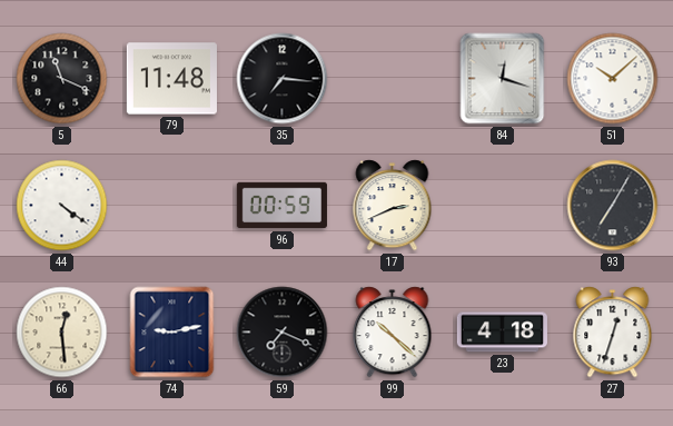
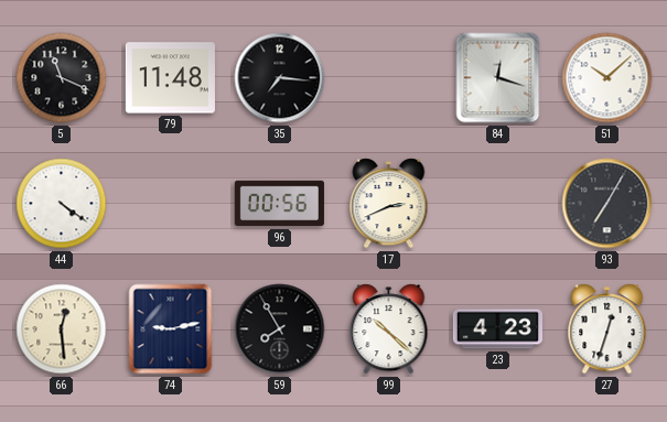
96: 00:59 -> 00:56 (279, 204)
59: 7:19 -> 7:55 (280, 329)
23: 4:18 -> 4:23 (497, 329)
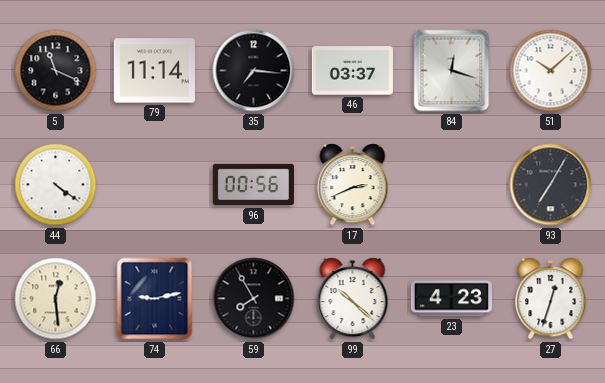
79: 11:48 -> 11:14 (154, 71)
46: none -> 03:37 (352, 71)
